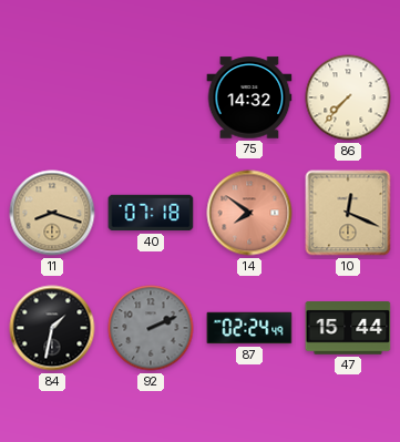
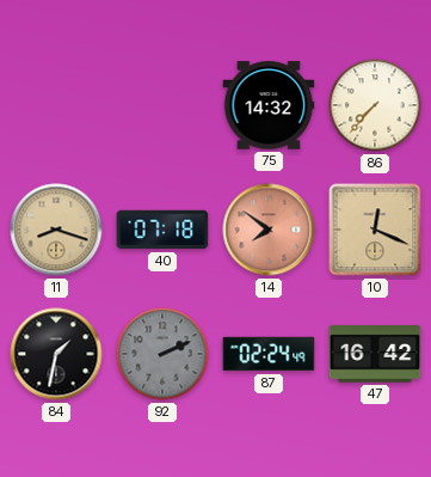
47: 15:44 -> 16:42 (375, 354)
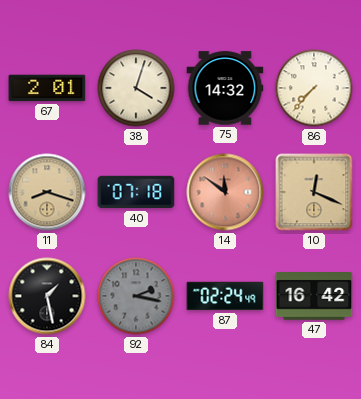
67: none -> 2:01 (47, 88)
38: none -> 4:03 (136, 88)
14: 7:51 -> 11:51 (225, 192)
84: 1:32 -> 1:28 (47, 296)
92: 2:11 -> 2:17 (136, 296)
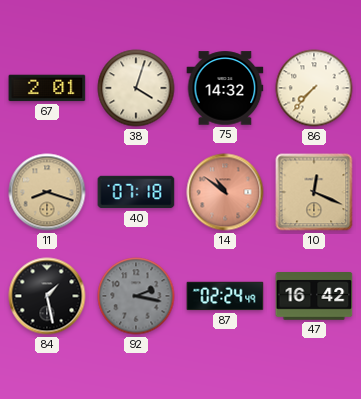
14: 11:51 -> 10:51 (225, 192)
